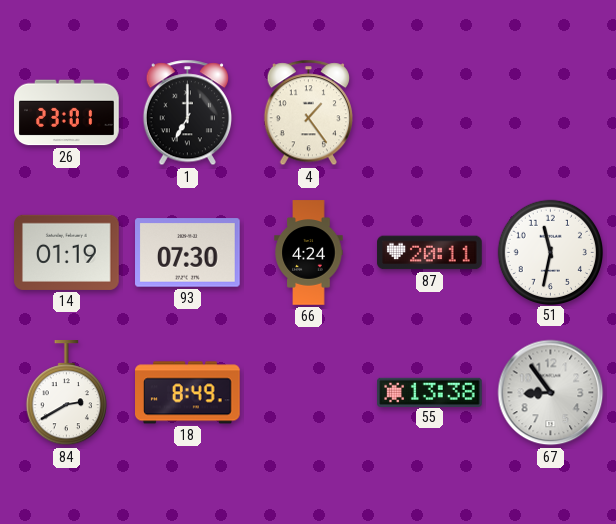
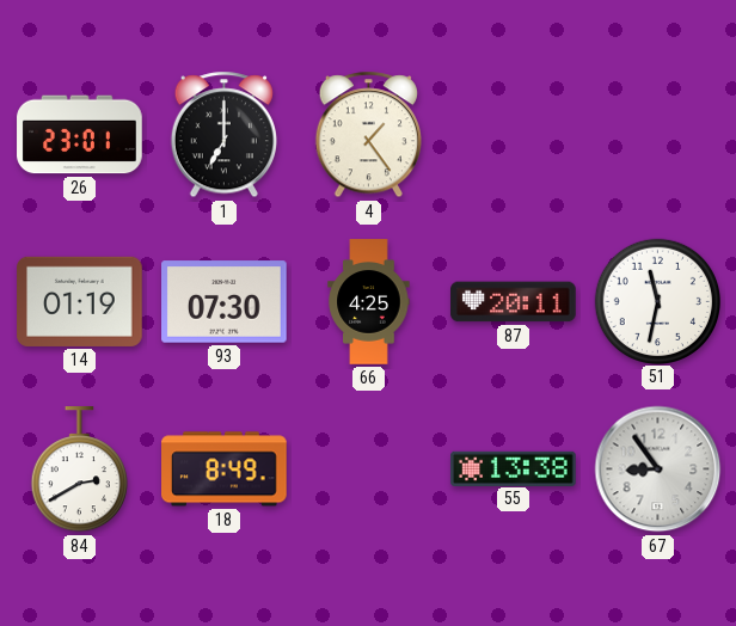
66: 4:24 -> 4:25 (369, 302)
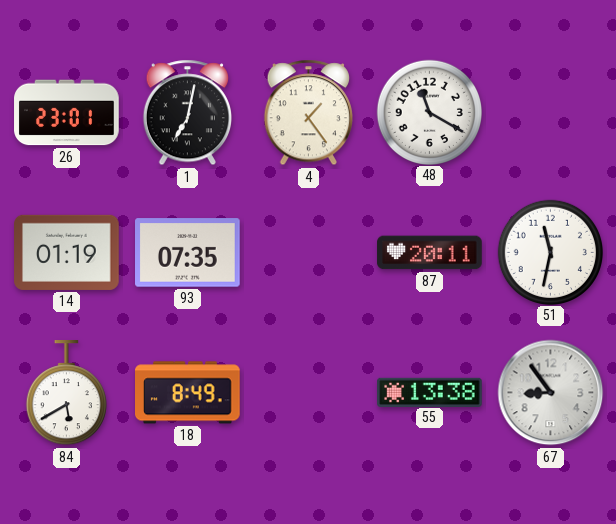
1: 7:00 -> 7:02 (187, 113)
48: none -> 11:20 (429, 112)
93: 07:30 -> 07:35 (188, 253)
66: 4:25 -> none (369, 302)
84: 2:40 -> 5:40 (66, 393)
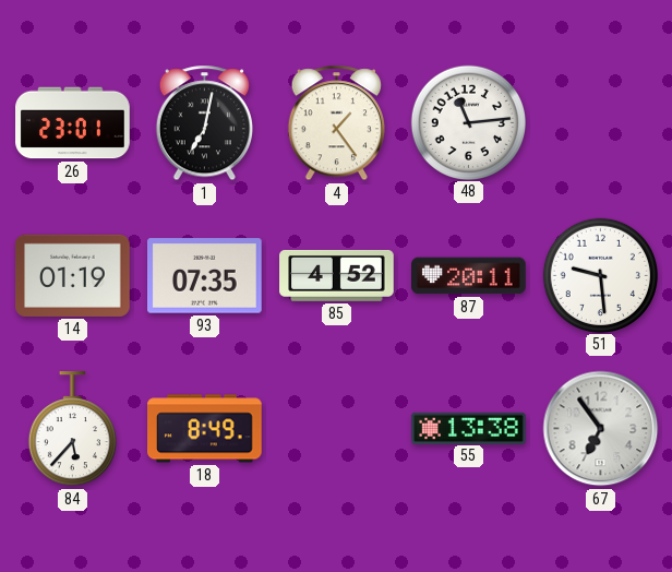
48: 11:20 -> 11:14 (468, 122)
85: none -> 4:52 (337, 275)
51: 11:32 -> 9:29 (600, 275)
84: 5:40 -> 5:37 (72, 429)
67: 8:54 -> 6:54 (601, 429)
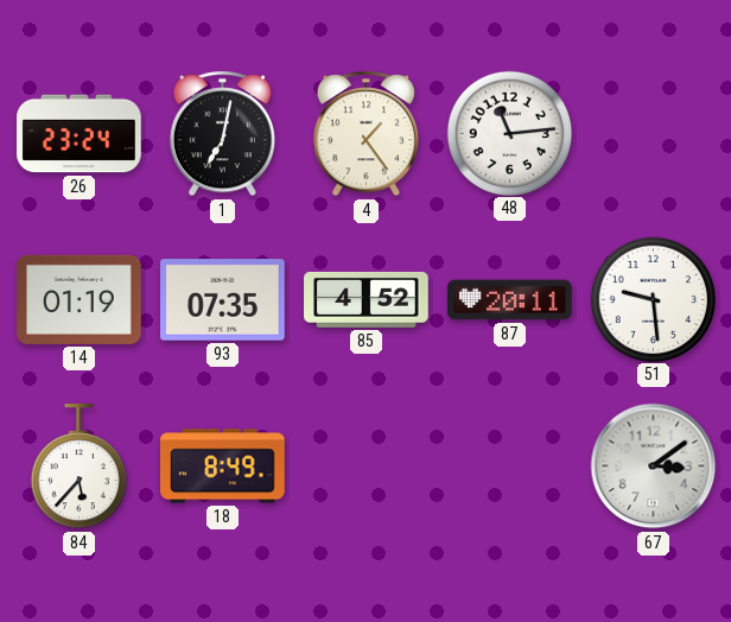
26: 23:01 -> 23:24 (80, 134)
55: 13:38 -> none (469, 428)
67: 6:54 -> 3:09 (654, 466)
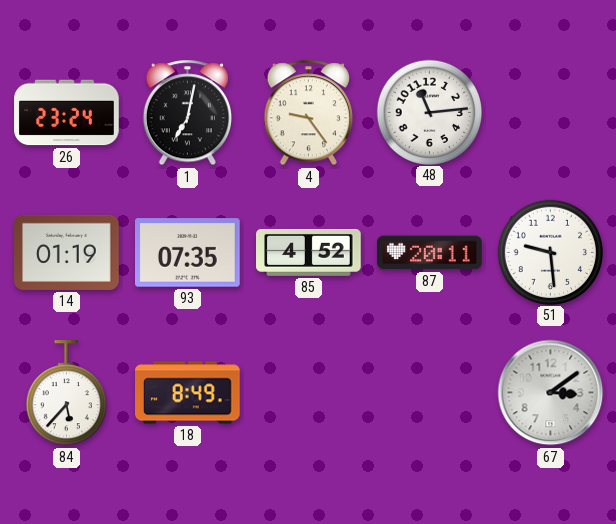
4: 1:24 -> 9:24 (308, 113)
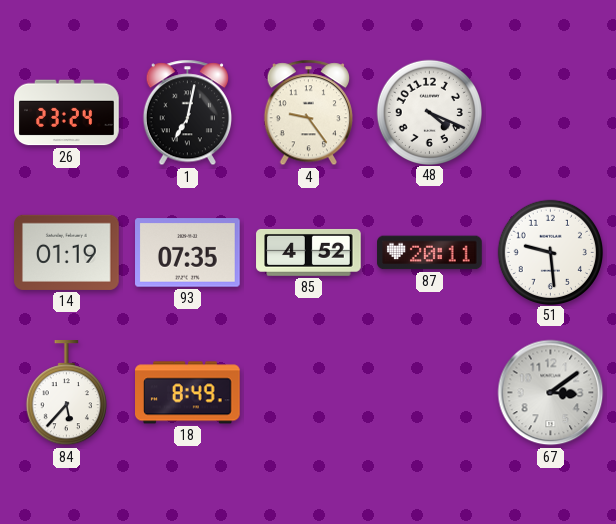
48: 11:14 -> 4:19 (429, 112)
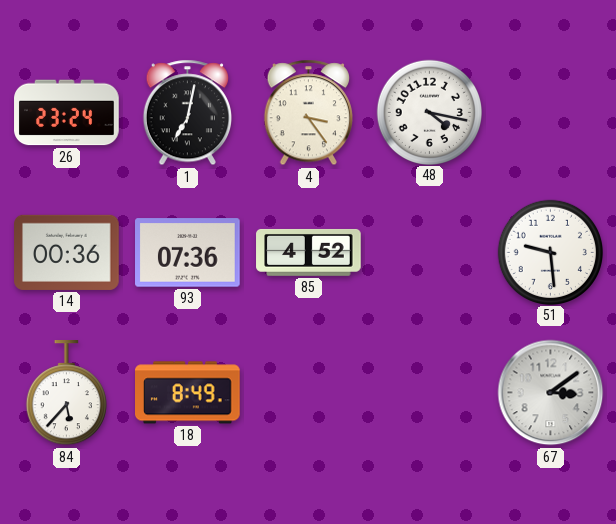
4: 9:24 -> 3:24 (308, 113)
48: 4:19 -> 4:17 (429, 112)
14: 01:19 -> 00:36 (67, 252)
93: 07:35 -> 07:36 (188, 253)
87: 20:11 -> none (430, 253)
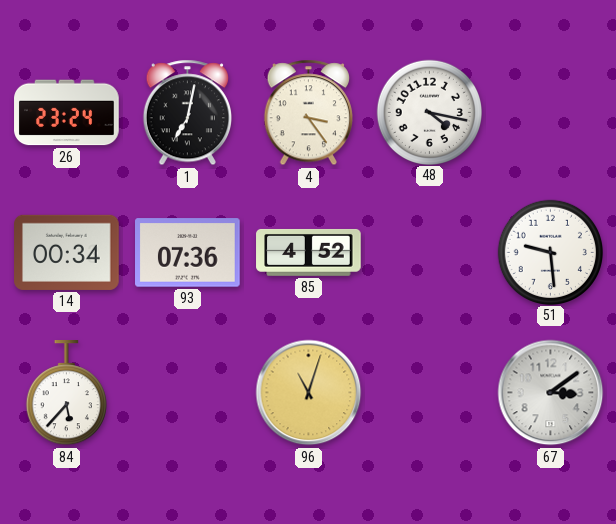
14: 00:36 -> 00:34 (67, 252)
18: 8:49 -> none (188, 393)
96: none -> 11:03 (309, 393)
